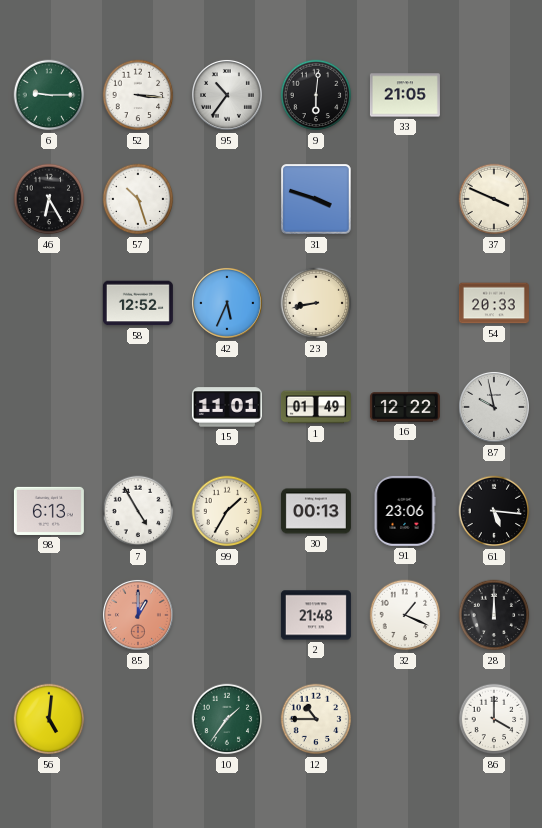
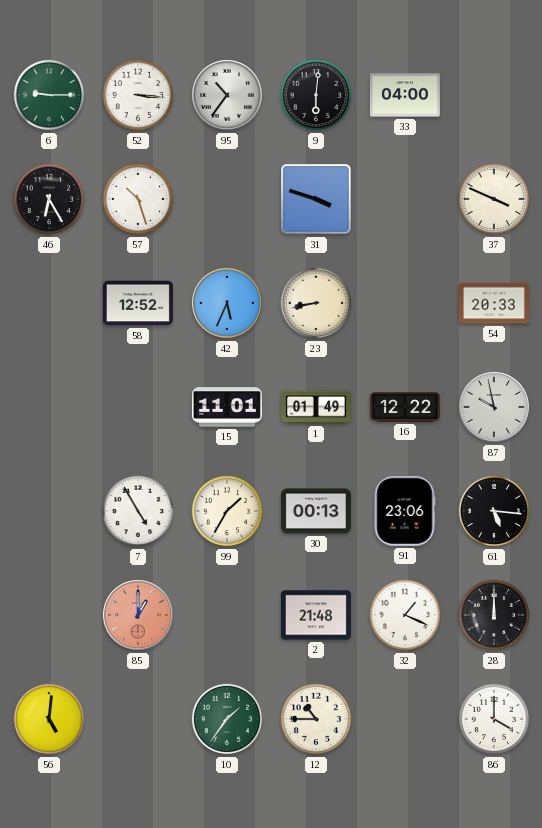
33: 21:05 -> 04:00 (405, 95)
98: 6:13 -> none (49, 511)
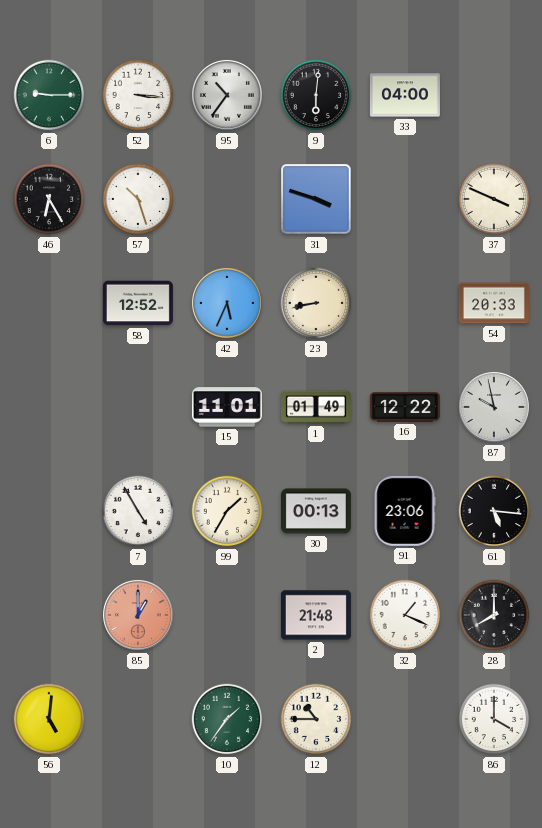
28: 12:00 -> 8:00 (494, 615)
